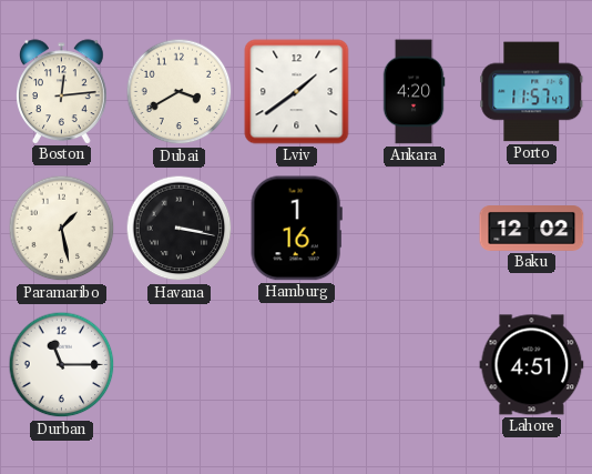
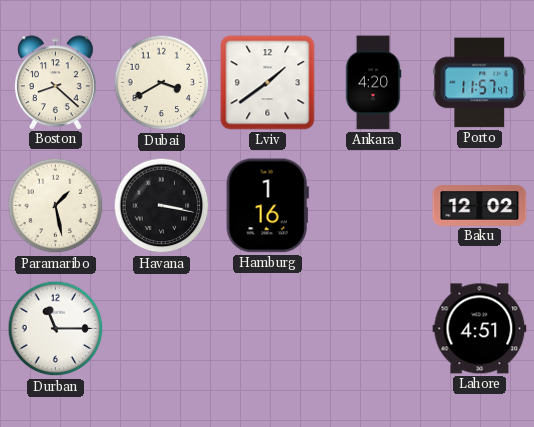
Boston: 12:14 -> 8:22 (56, 82)
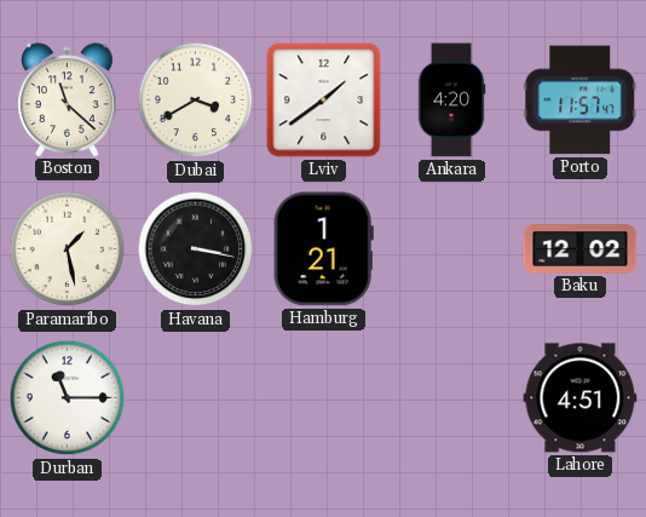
Boston: 8:22 -> 11:22 (68, 99)
Hamburg: 1:16 -> 1:21 (323, 249)
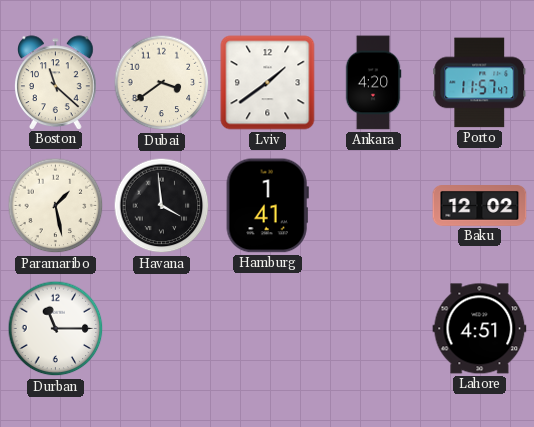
Dubai: 3:40 -> 3:39 (162, 83)
Havana: 3:17 -> 3:59 (162, 206)
Hamburg: 1:21 -> 1:41 (267, 206)
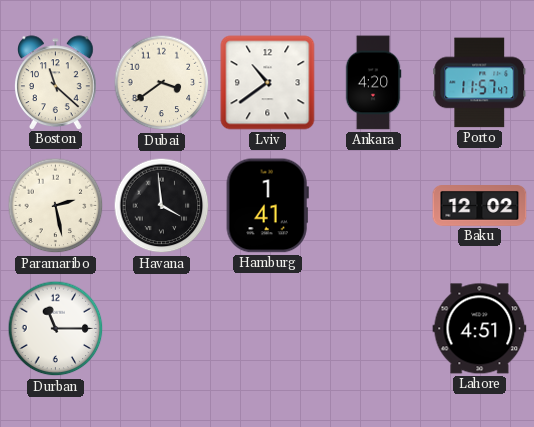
Lviv: 1:39 -> 10:39 (268, 83)
Paramaribo: 1:28 -> 2:28 (56, 206)
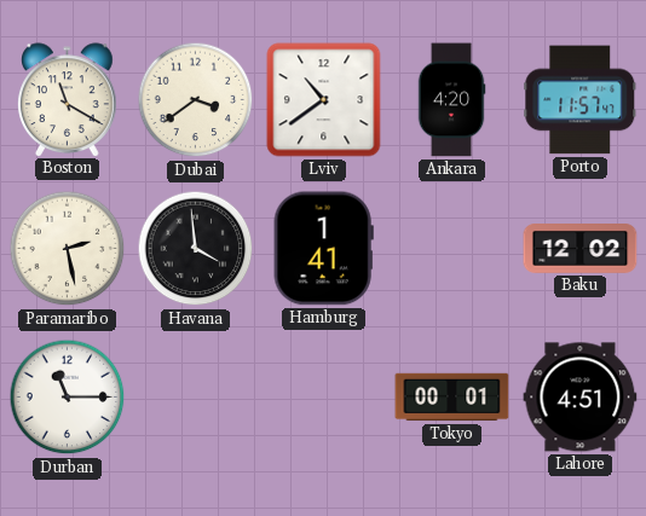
Boston: 11:22 -> 11:20 (68, 99)
Tokyo: none -> 00:01 (452, 398)
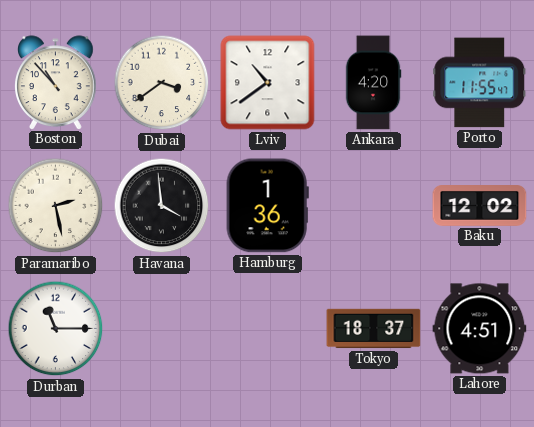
Boston: 11:20 -> 10:53 (56, 82)
Porto: 11:57 -> 11:55 (480, 83)
Hamburg: 1:41 -> 1:36 (267, 206)
Tokyo: 00:01 -> 18:37 (374, 329)
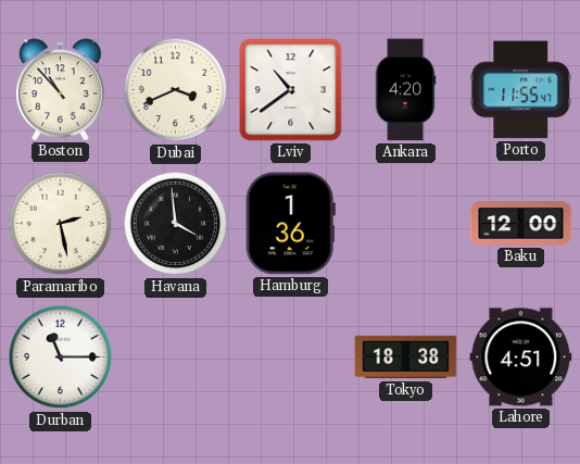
Dubai: 3:39 -> 3:41 (176, 90)
Baku: 12:02 -> 12:00 (521, 224)
Tokyo: 18:37 -> 18:38 (406, 358)
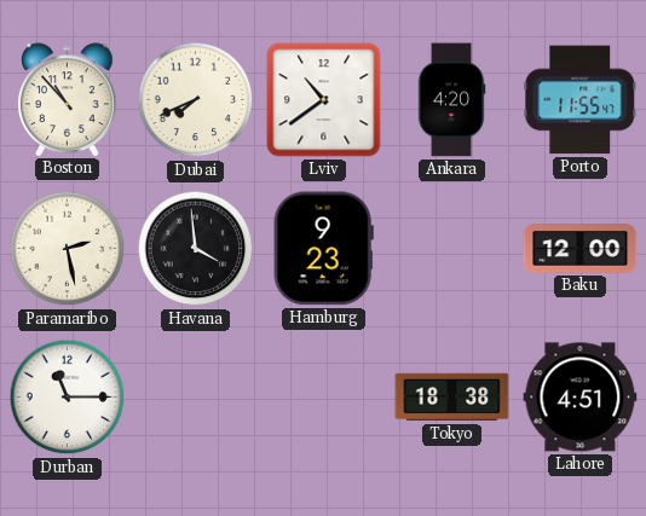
Dubai: 3:41 -> 7:41 (196, 100)
Hamburg: 1:36 -> 9:23 (323, 249)
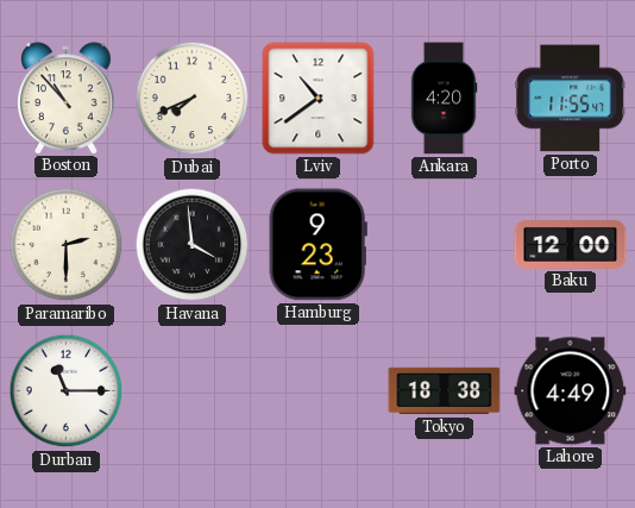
Paramaribo: 2:28 -> 2:30 (67, 245)
Lahore: 4:51 -> 4:49 (571, 391)
